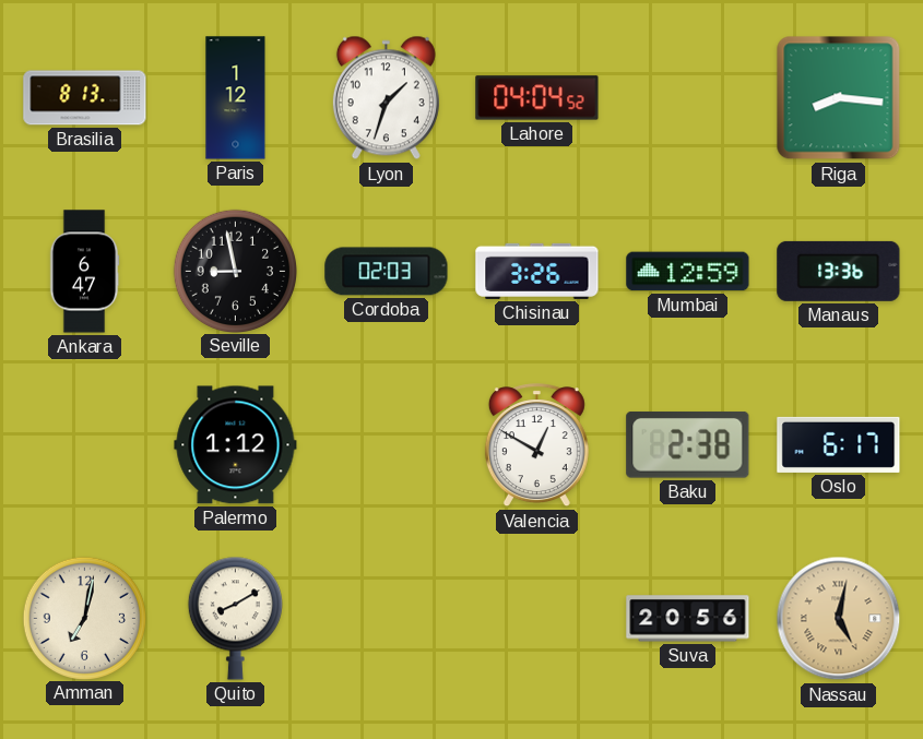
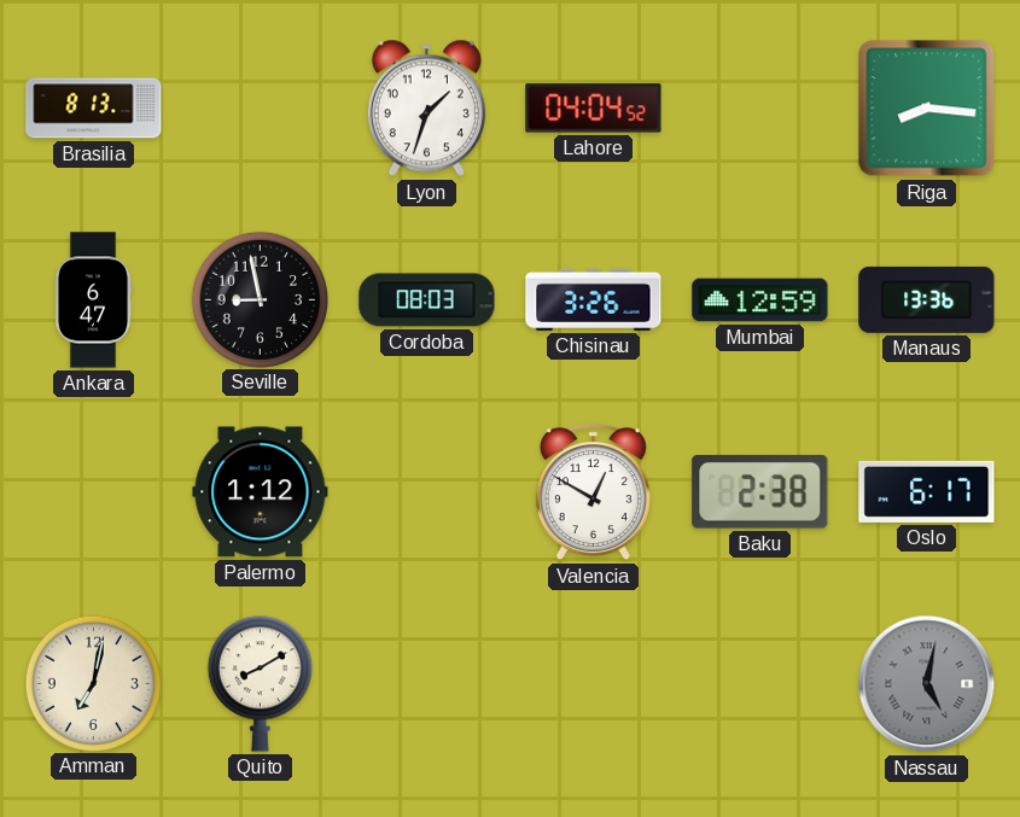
Paris: 1:12 -> none (236, 98)
Cordoba: 02:03 -> 08:03 (427, 300)
Suva: 20:56 -> none (688, 619)
Nassau dial: champagne -> grey (927, 684)
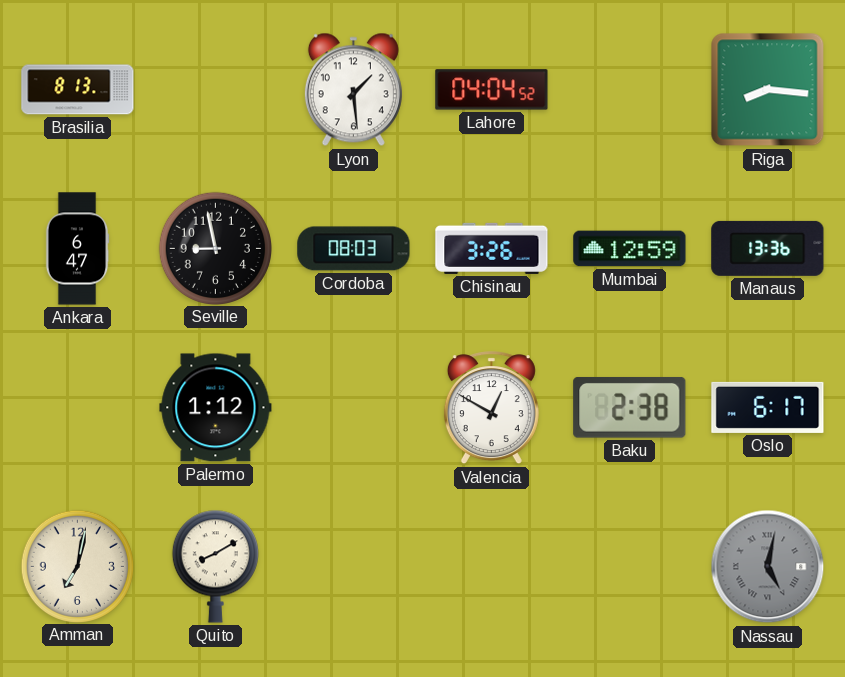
Lyon: 1:33 -> 1:29 (353, 90)
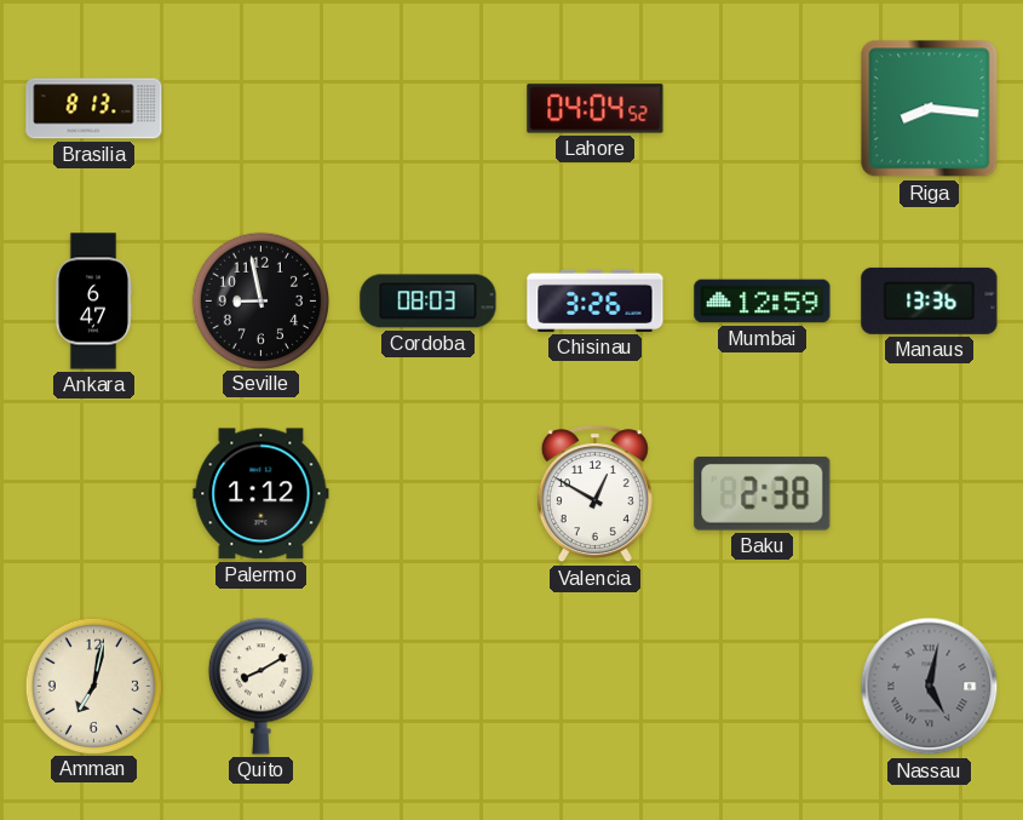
Lyon: 1:29 -> none (353, 90)
Oslo: 6:17 -> none (768, 407)
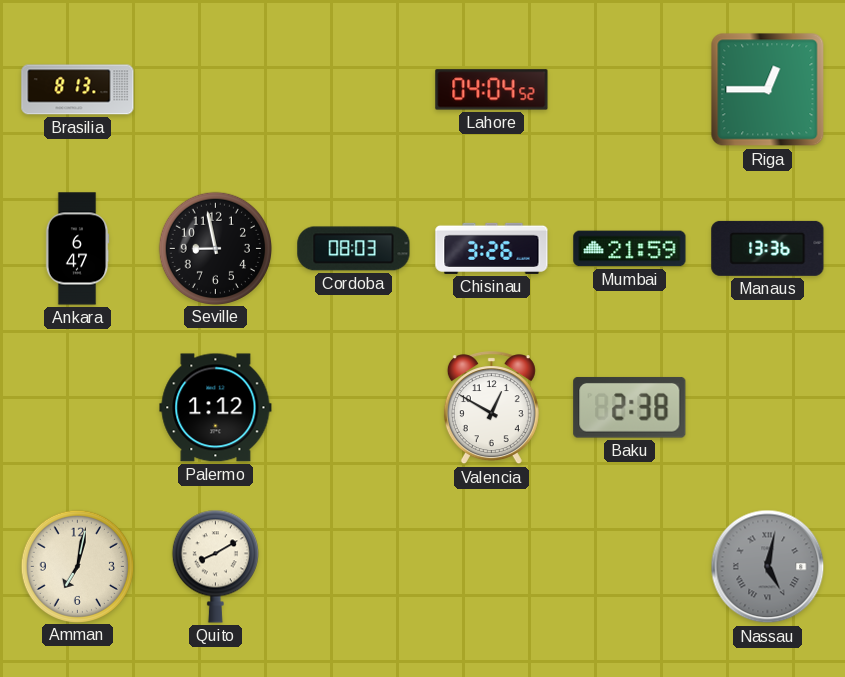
Riga: 8:16 -> 12:45 (768, 90)
Mumbai: 12:59 -> 21:59 (630, 249)
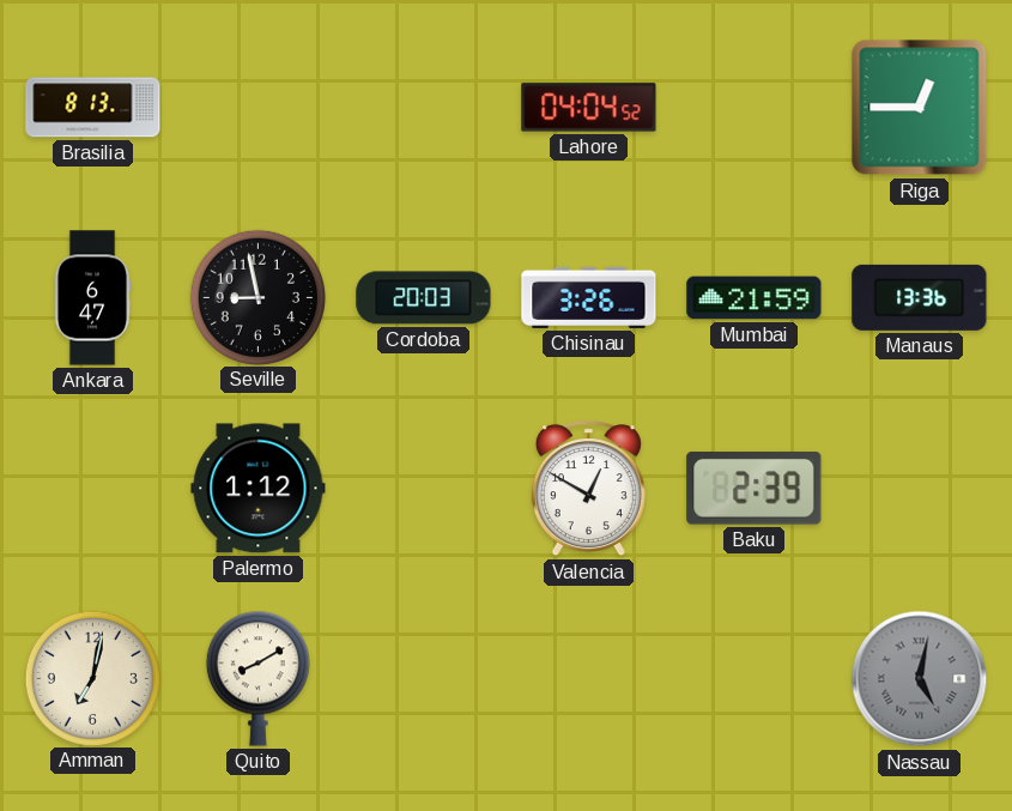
Cordoba: 08:03 -> 20:03 (424, 298)
Baku: 2:38 -> 2:39 (755, 488)
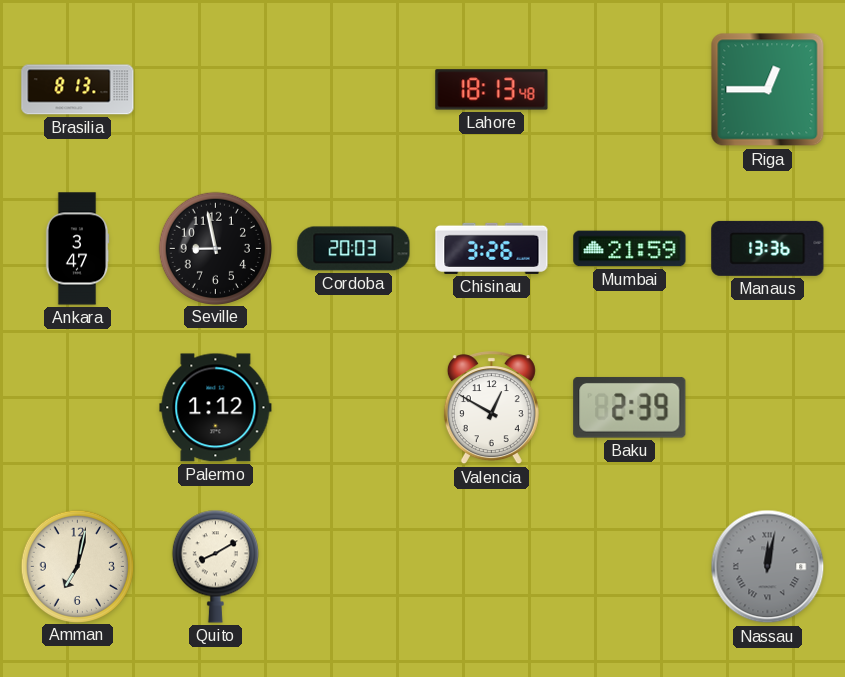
Lahore: 04:04 -> 18:13 (492, 90)
Ankara: 6:47 -> 3:47 (77, 249)
Nassau: 5:02 -> 12:02 (768, 567)
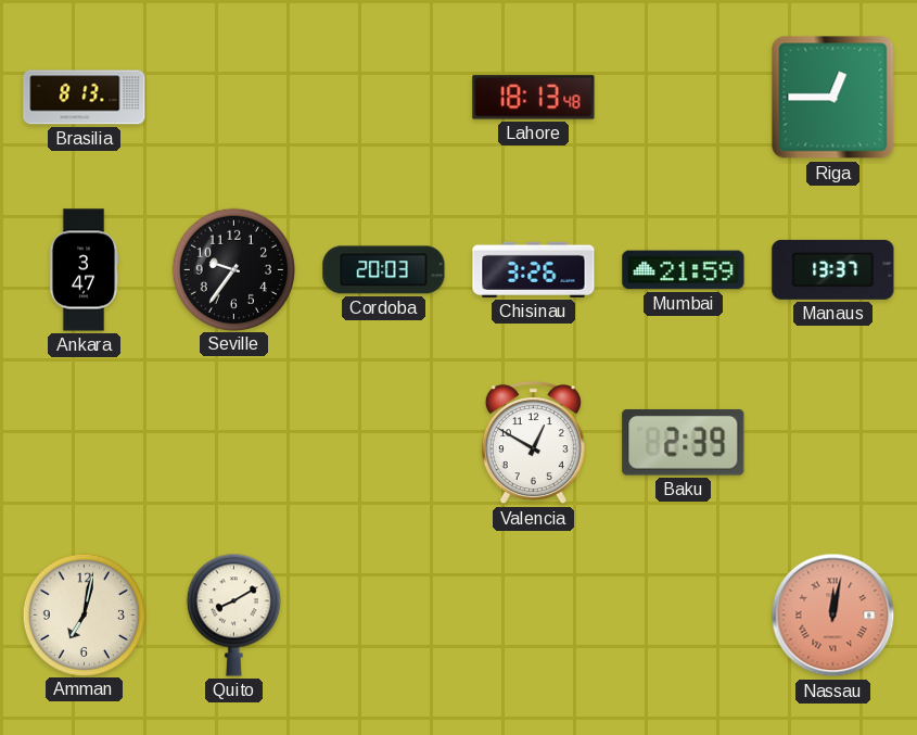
Seville: 8:58 -> 9:36 (233, 269)
Manaus: 13:36 -> 13:37 (833, 269)
Palermo: 1:12 -> none (216, 408)
Nassau dial: grey -> salmon (833, 616)
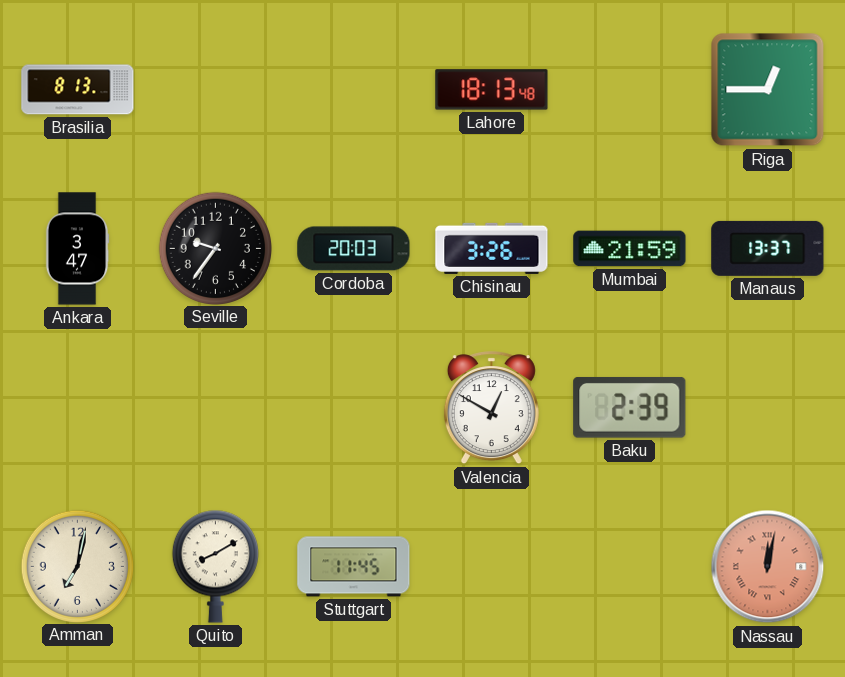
Stuttgart: none -> 11:45 (354, 567)
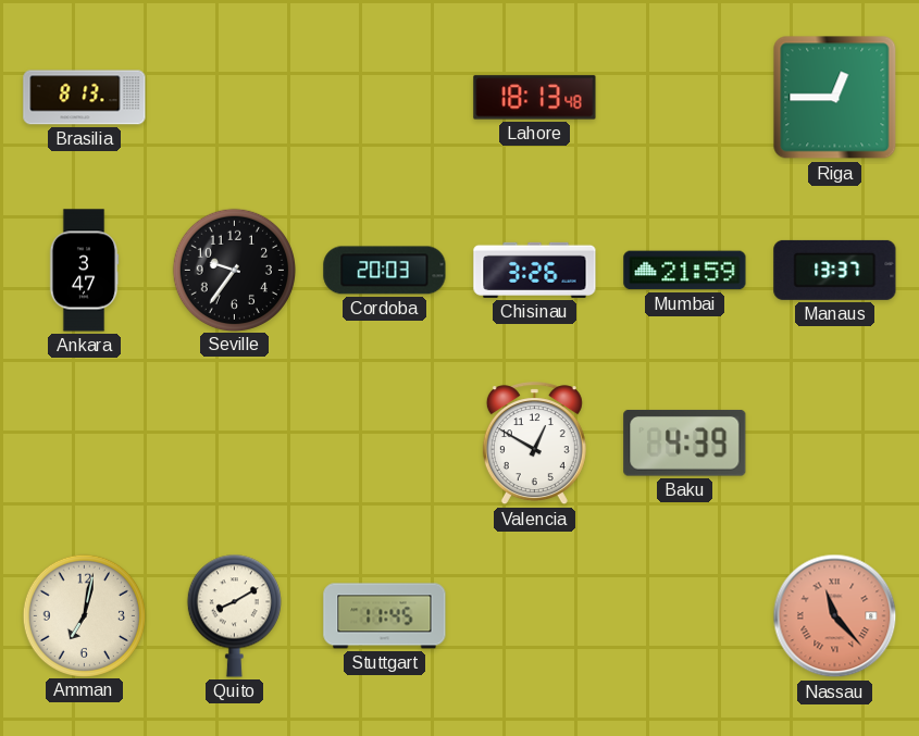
Baku: 2:39 -> 4:39 (685, 442)
Nassau: 12:02 -> 11:23 (835, 616)
